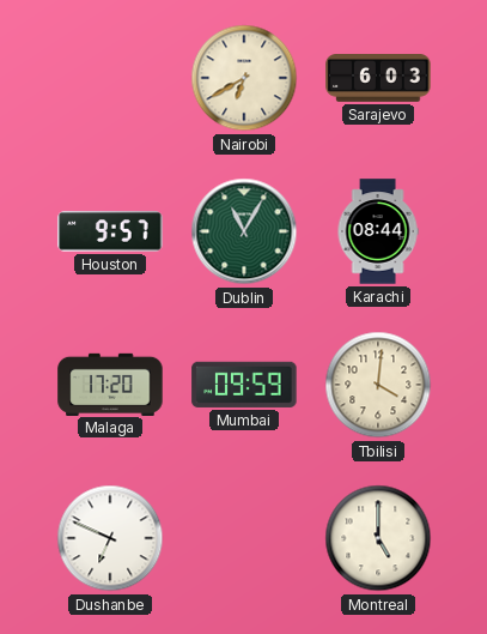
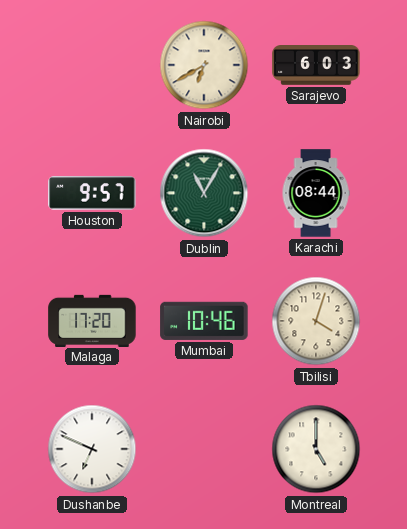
Mumbai: 09:59 -> 10:46 (204, 321)
Tbilisi: 4:01 -> 4:03 (316, 321)
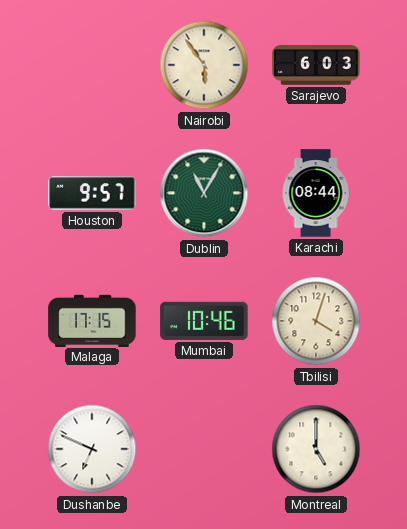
Nairobi: 6:40 -> 5:54 (204, 65)
Malaga: 17:20 -> 17:15 (92, 320)
